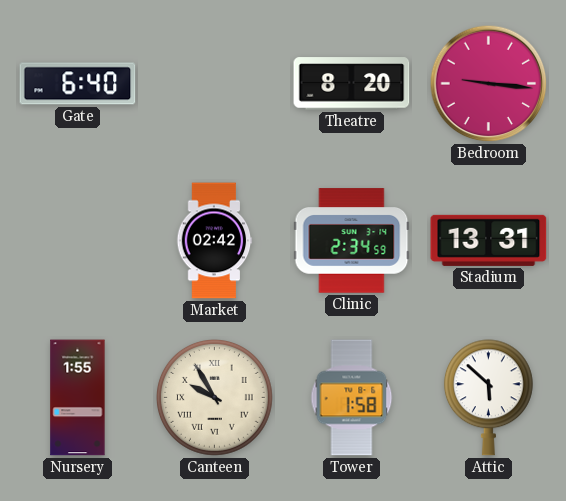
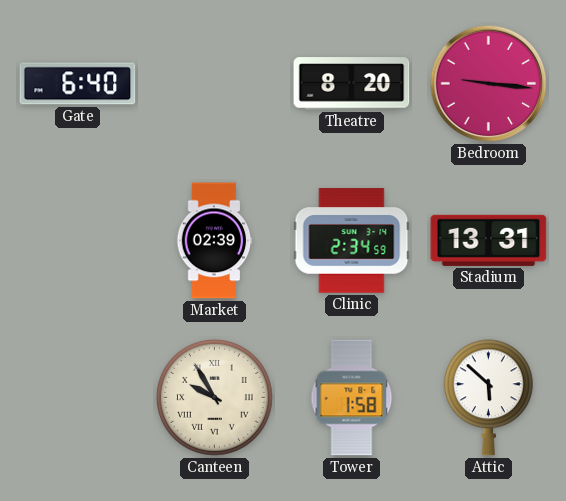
Market: 02:42 -> 02:39 (215, 241)
Nursery: 1:55 -> none (78, 398)
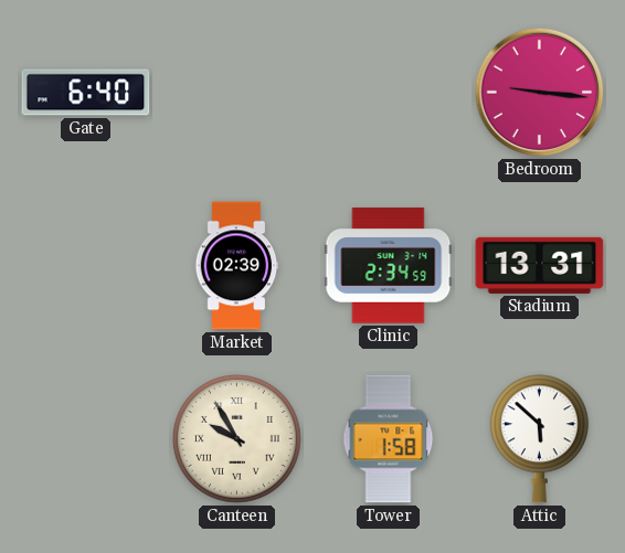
Theatre: 8:20 -> none (352, 84)
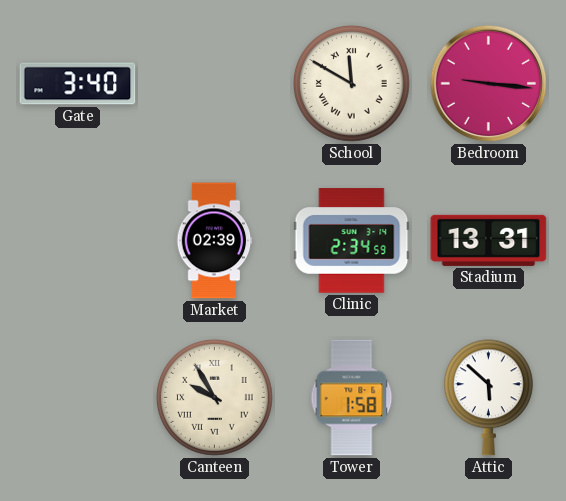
Gate: 6:40 -> 3:40 (78, 84)
School: none -> 11:50 (351, 83)
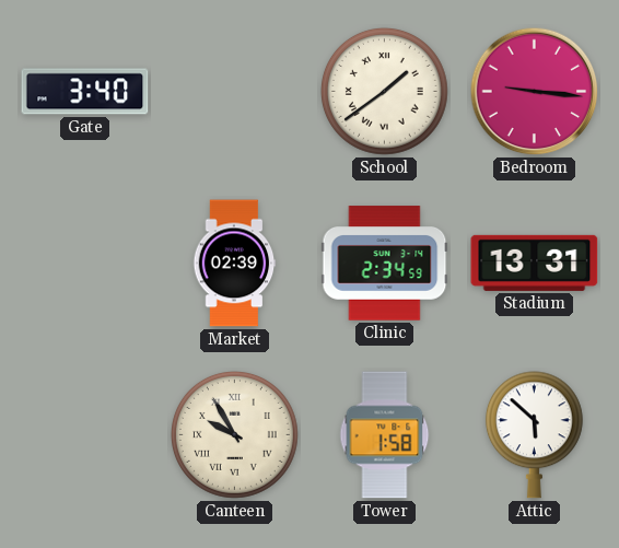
School: 11:50 -> 1:39 (384, 91)
